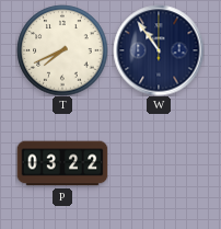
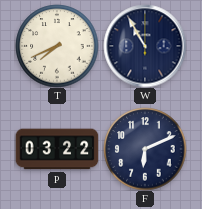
W: 10:54 -> 10:55 (145, 46)
F: none -> 6:11 (145, 149)
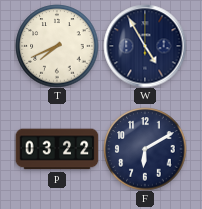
W: 10:55 -> 4:55 (145, 46)
F: 6:11 -> 6:10 (145, 149)
